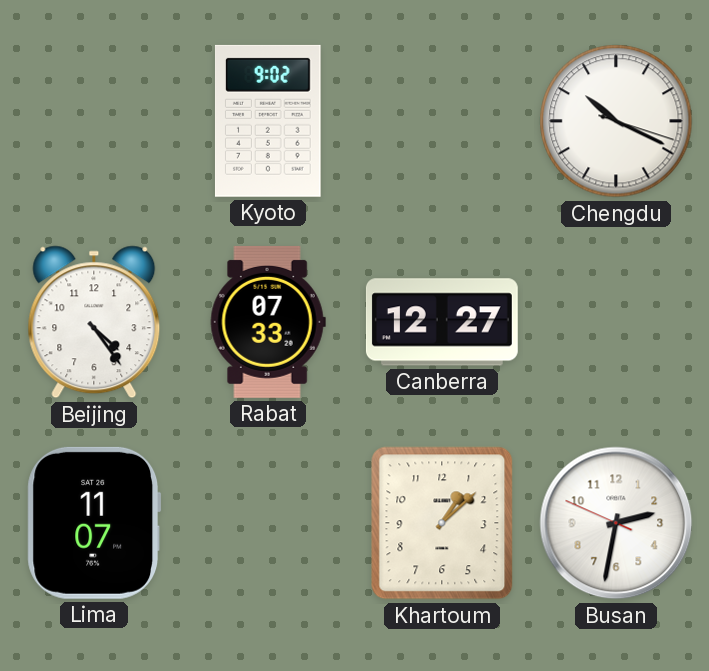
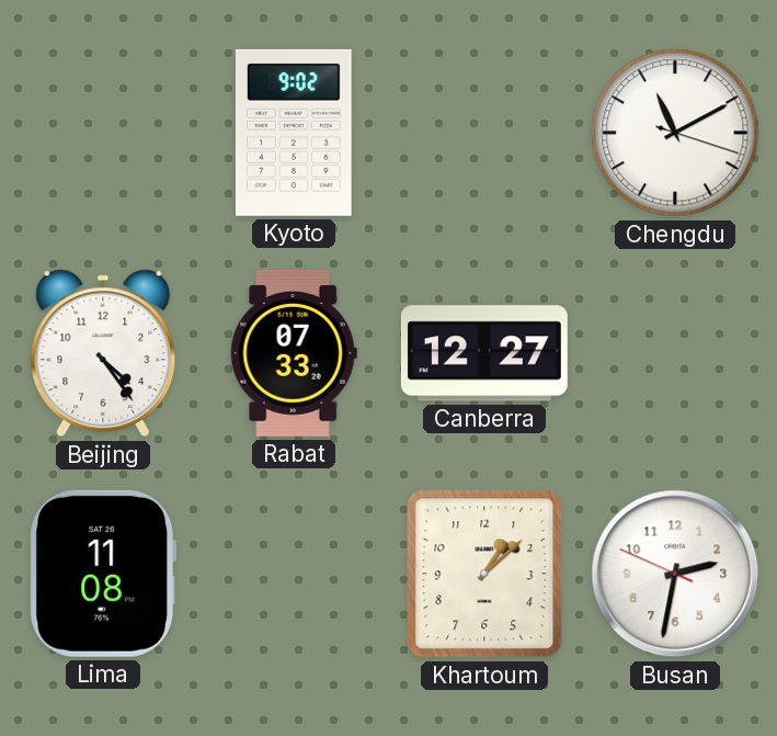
Chengdu: 10:19 -> 11:10 (675, 133)
Lima: 11:07 -> 11:08 (103, 574)
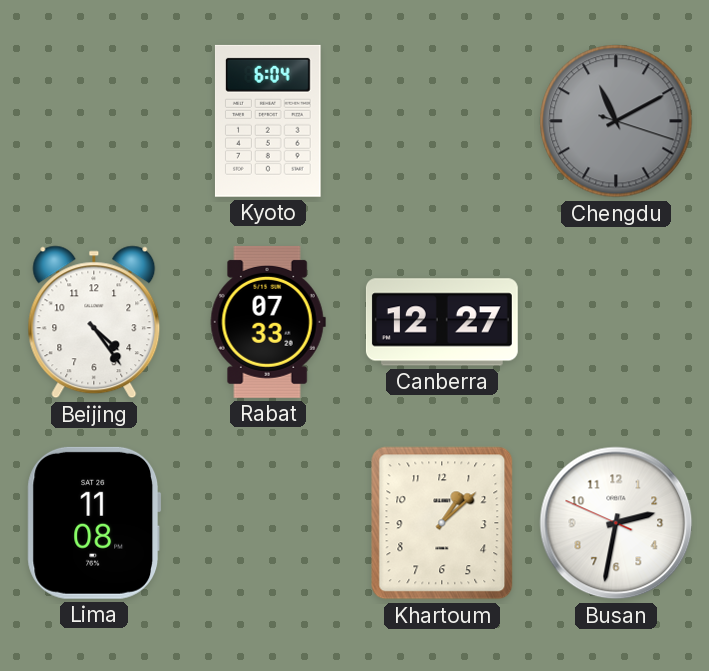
Kyoto: 9:02 -> 6:04 (268, 121)
Chengdu dial: white -> grey (616, 121)
